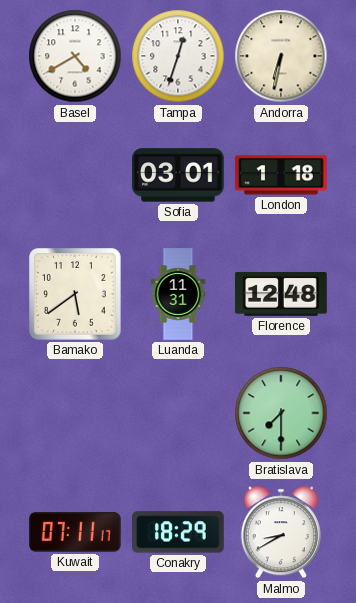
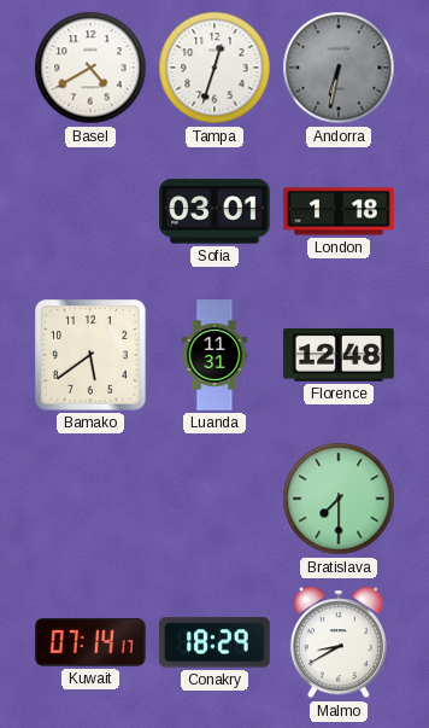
Andorra dial: cream -> grey (339, 68)
Kuwait: 07:11 -> 07:14 (90, 642)
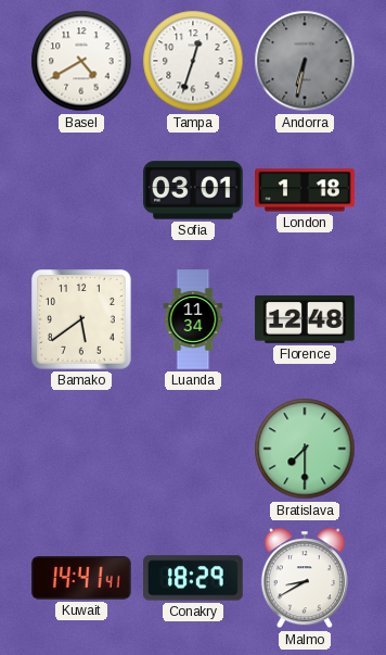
Luanda: 11:31 -> 11:34 (193, 319)
Kuwait: 07:14 -> 14:41 (81, 578)
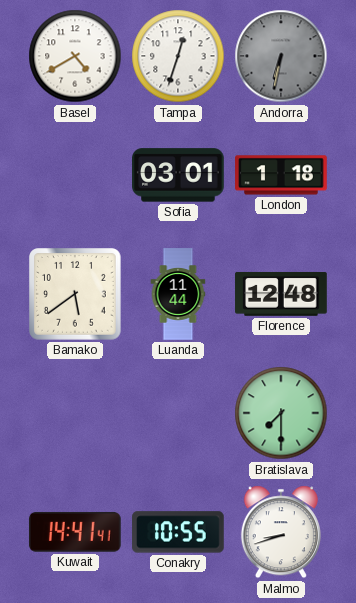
Luanda: 11:34 -> 11:44 (178, 294)
Conakry: 18:29 -> 10:55 (178, 532)
Malmo: 8:40 -> 8:42 (281, 532)
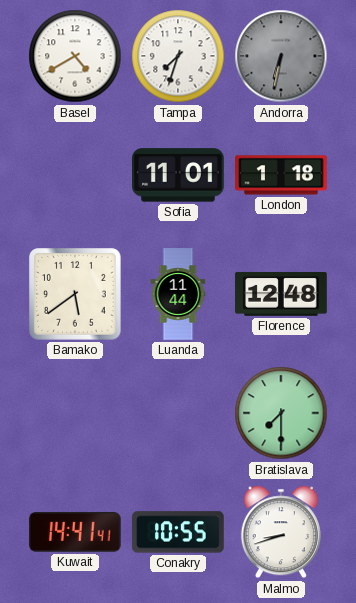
Tampa: 12:33 -> 7:33 (178, 56)
Sofia: 03:01 -> 11:01 (178, 175)
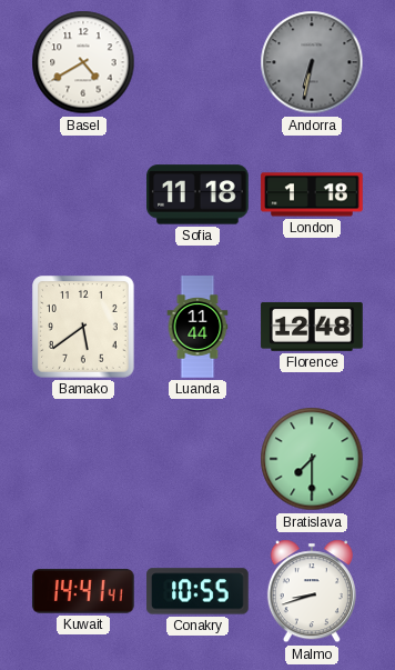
Tampa: 7:33 -> none (178, 56)
Sofia: 11:01 -> 11:18 (197, 194)
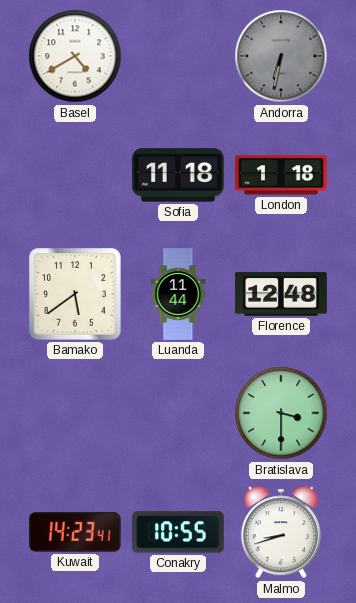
Bratislava: 7:30 -> 3:30 (281, 413)
Kuwait: 14:41 -> 14:23 (75, 532)
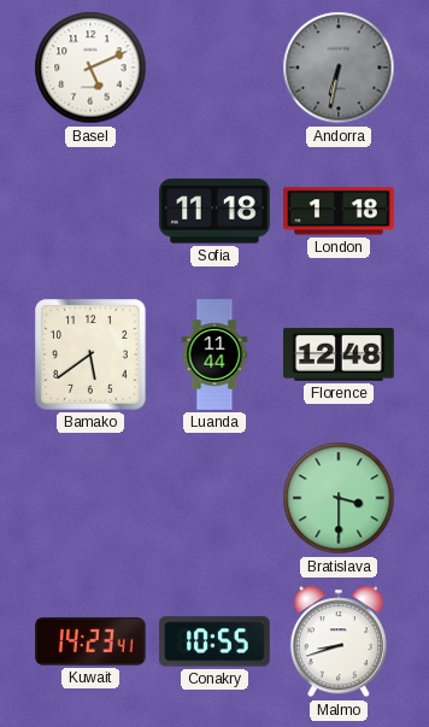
Basel: 4:40 -> 5:11 (90, 68)
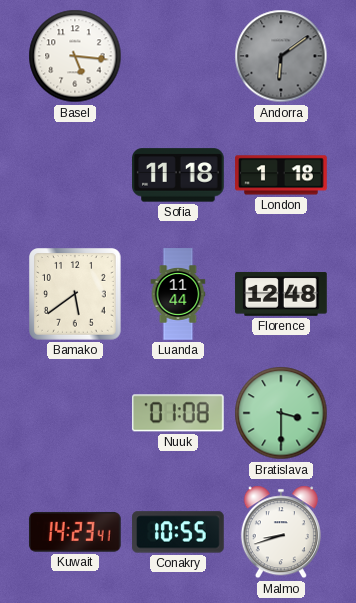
Basel: 5:11 -> 5:16 (75, 56)
Andorra: 6:32 -> 6:09 (281, 56)
Nuuk: none -> 01:08 (178, 413)
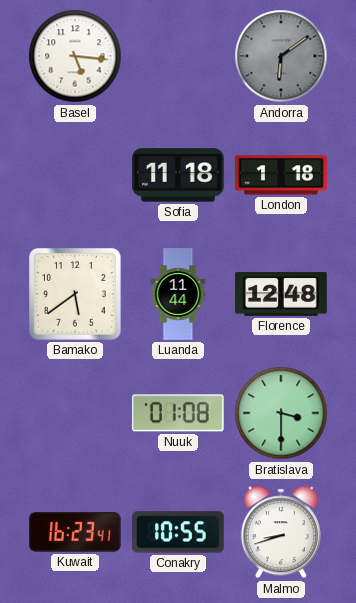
Kuwait: 14:23 -> 16:23 (75, 532)
